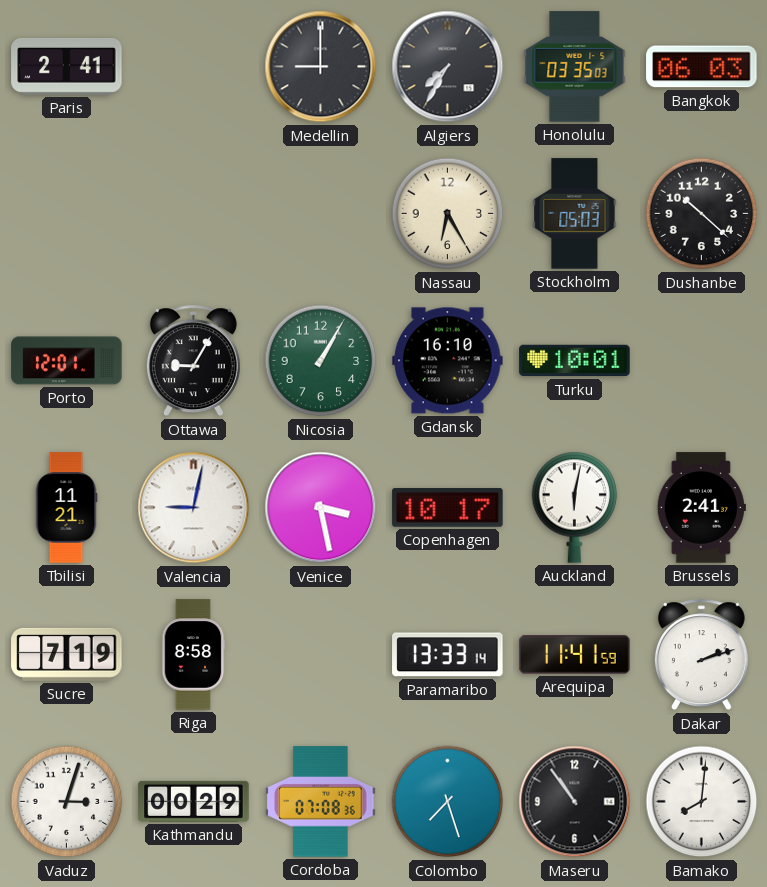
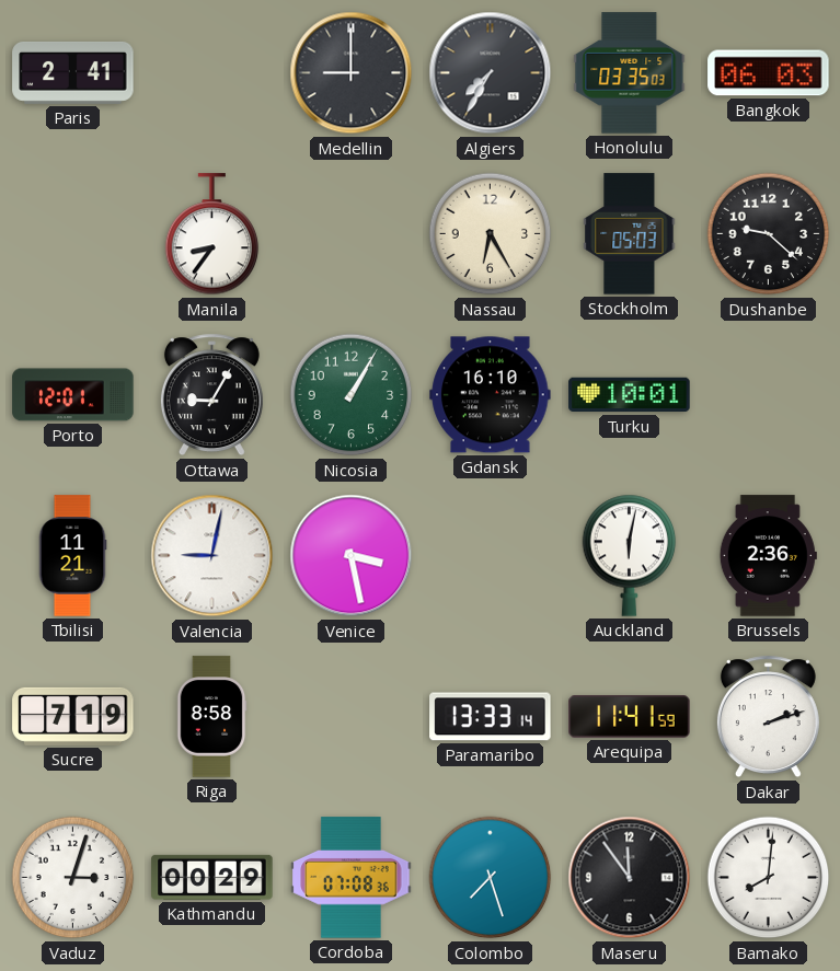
Manila: none -> 8:36 (212, 234)
Dushanbe: 10:22 -> 9:22 (769, 234)
Copenhagen: 10:17 -> none (448, 508)
Brussels: 2:41 -> 2:36 (768, 556)
Maseru: 10:54 -> 11:54 (630, 878)
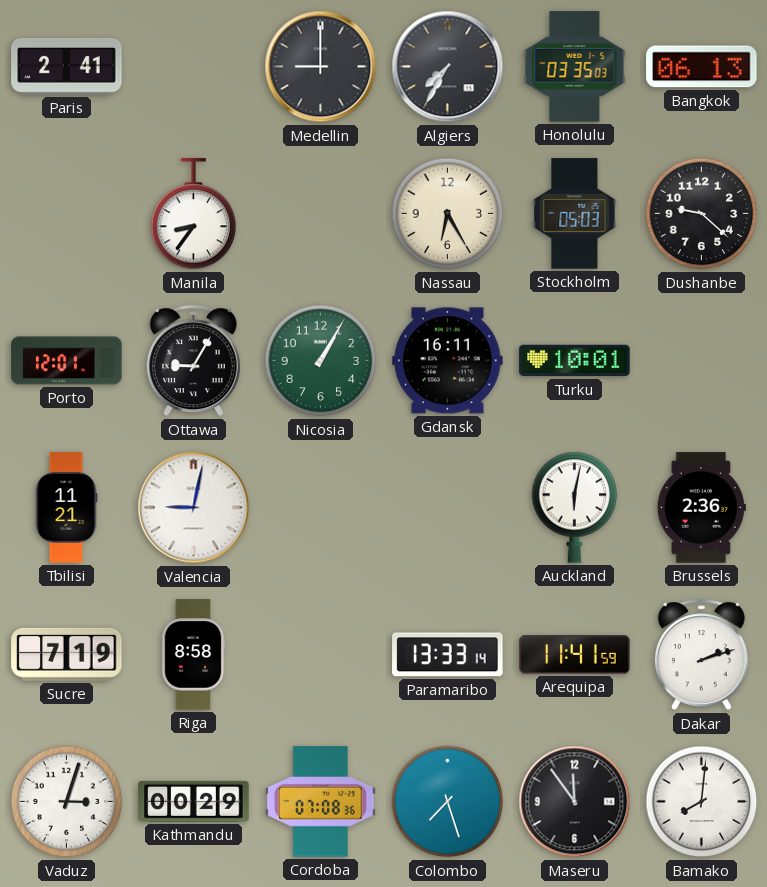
Bangkok: 06:03 -> 06:13 (702, 67)
Gdansk: 16:10 -> 16:11 (448, 361)
Venice: 3:28 -> none (352, 556)
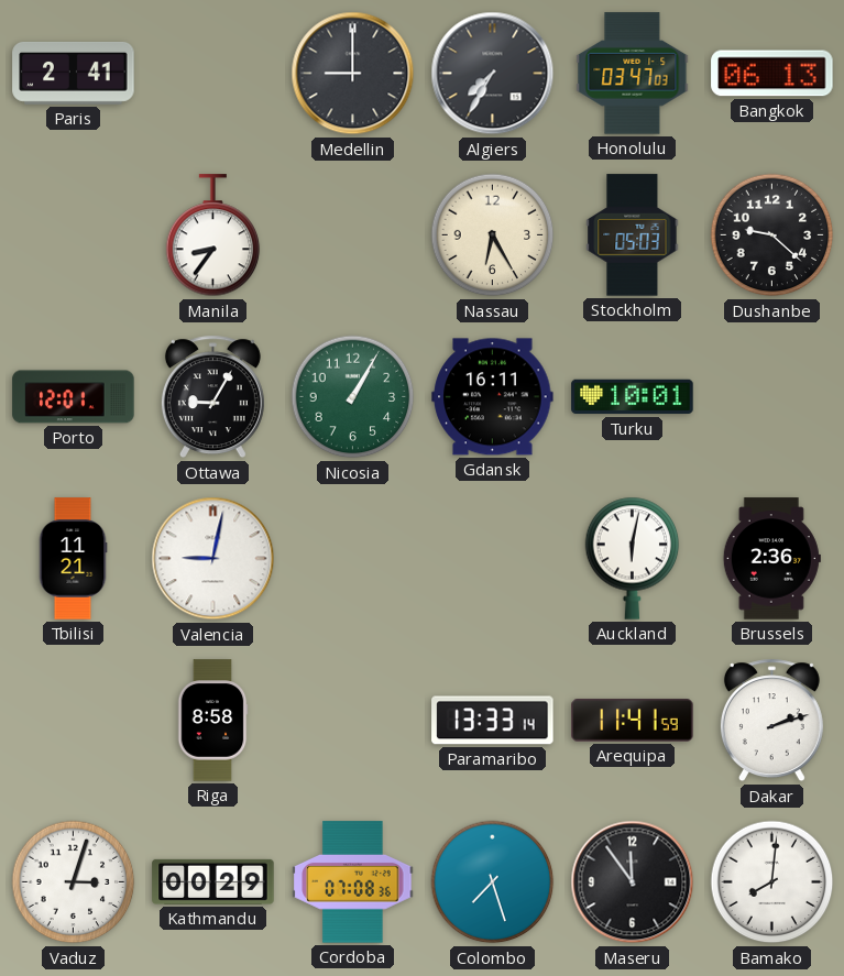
Honolulu: 03:35 -> 03:47 (633, 74)
Sucre: 7:19 -> none (67, 654)
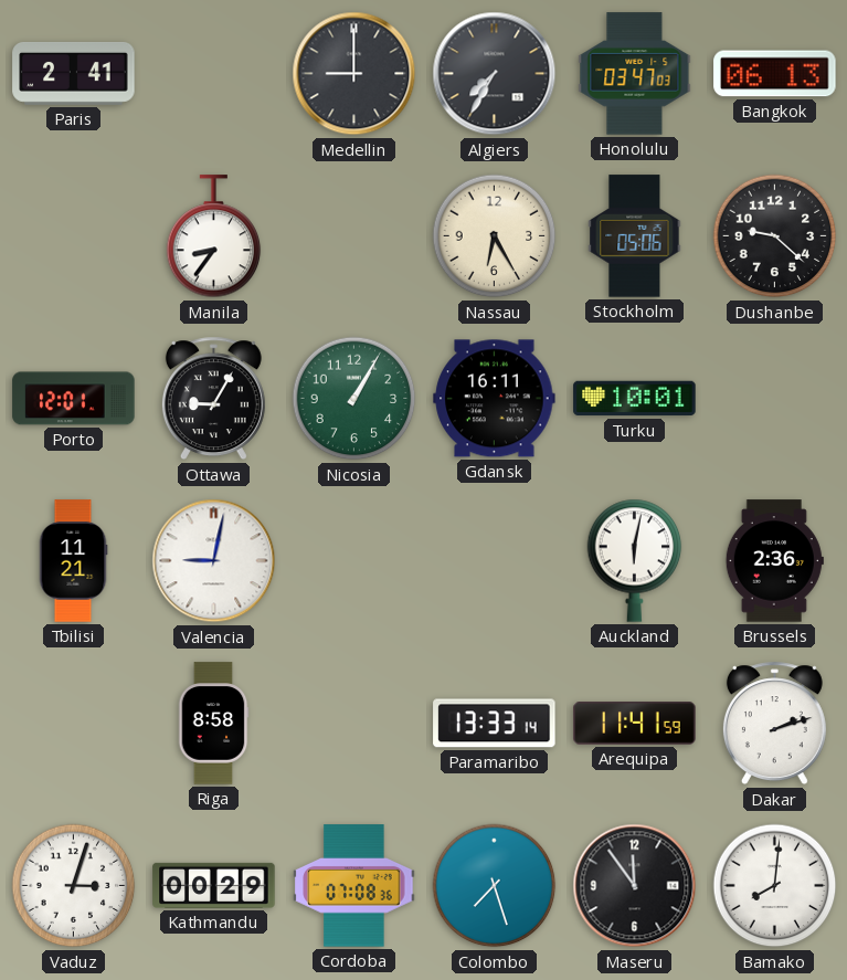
Stockholm: 05:03 -> 05:06 (635, 236)
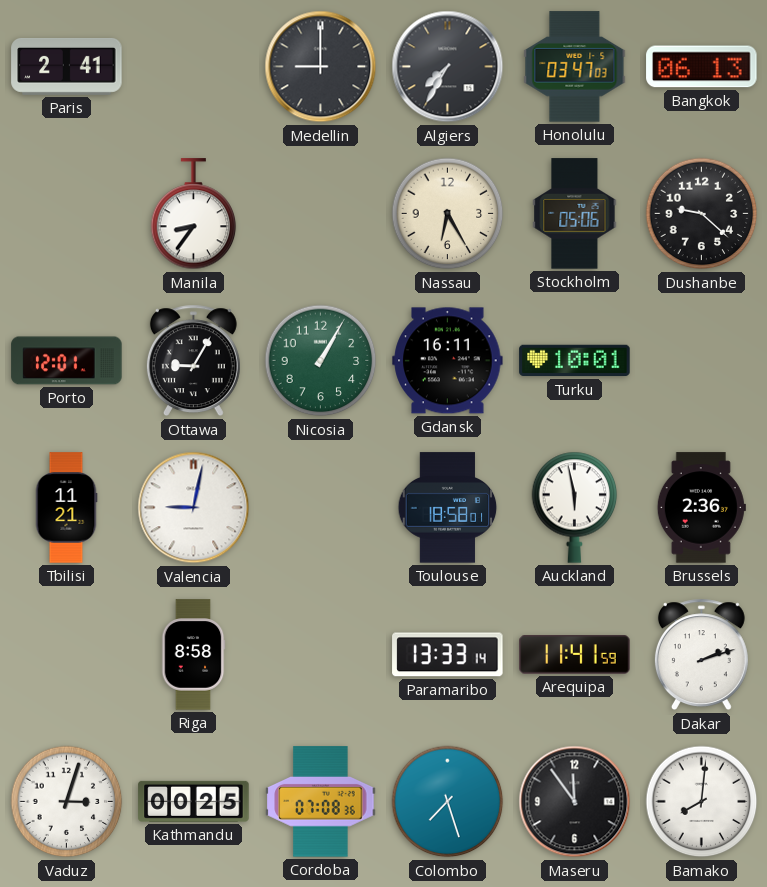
Toulouse: none -> 18:58 (448, 508)
Auckland: 6:02 -> 5:58 (575, 507)
Kathmandu: 00:29 -> 00:25 (194, 801)
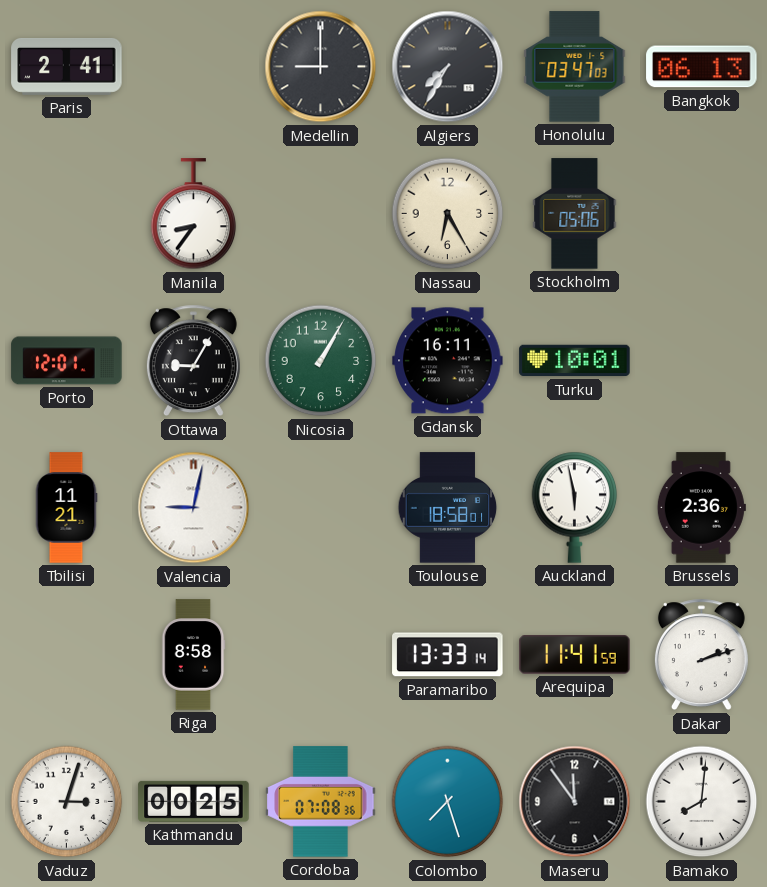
Dushanbe: 9:22 -> none (702, 214)
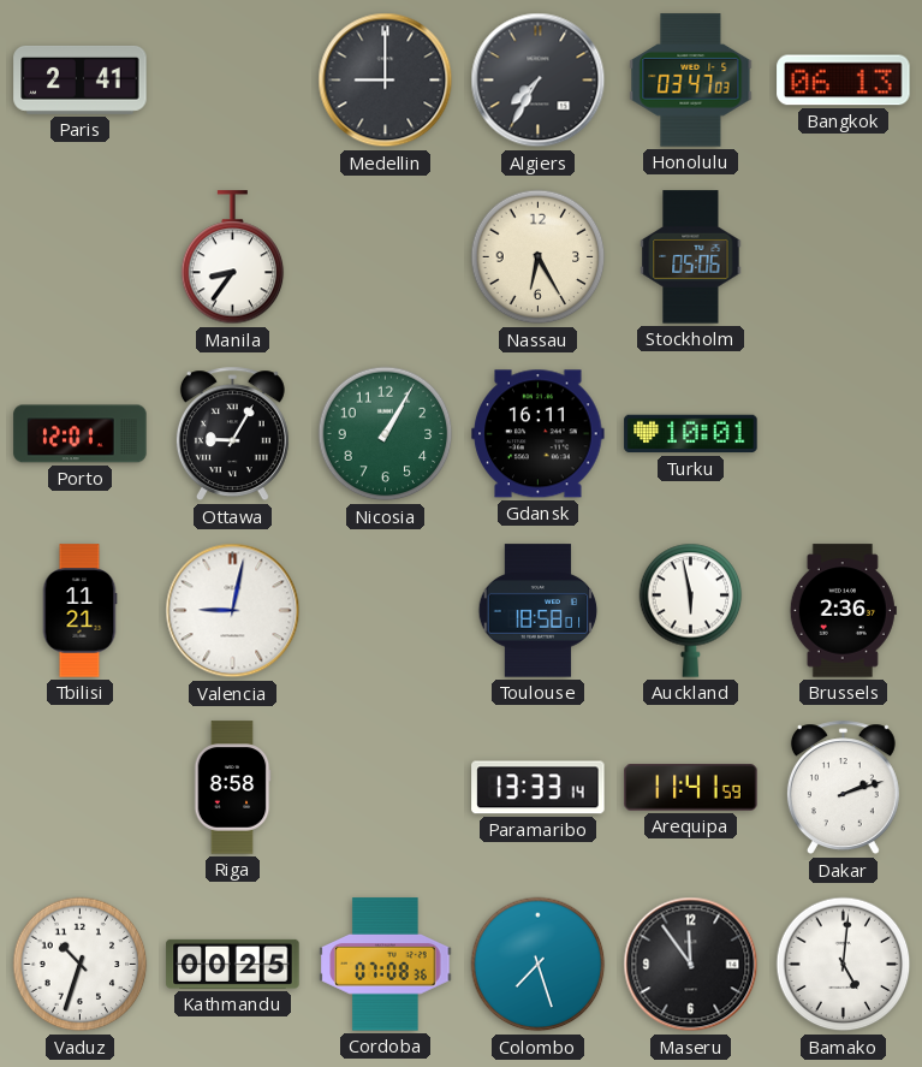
Vaduz: 3:03 -> 10:33 (81, 965)
Bamako: 8:01 -> 5:01 (844, 965)
